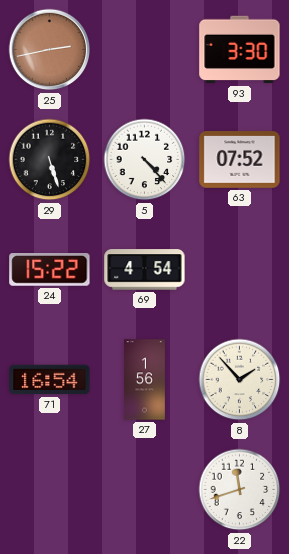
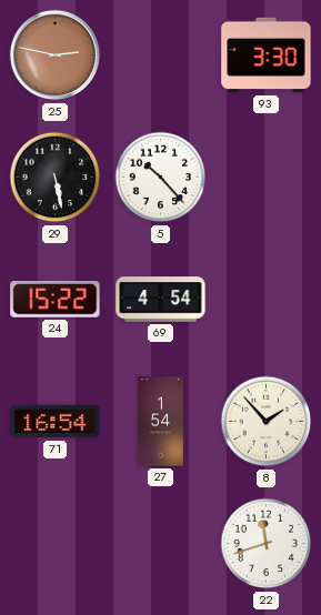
25: 2:43 -> 2:47 (56, 56)
29: 5:27 -> 5:28 (56, 178)
5: 4:23 -> 10:23 (161, 178)
63: 07:52 -> none (240, 160)
27: 1:56 -> 1:54 (160, 422)
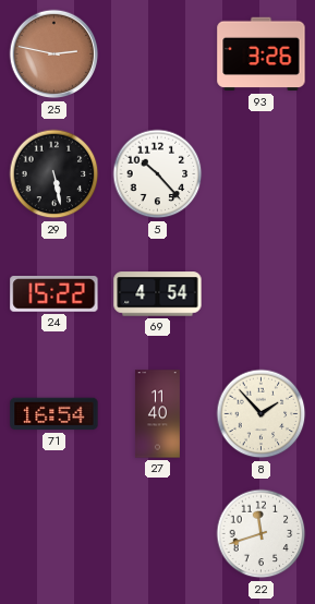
93: 3:30 -> 3:26 (262, 55)
27: 1:54 -> 11:40 (157, 414)
